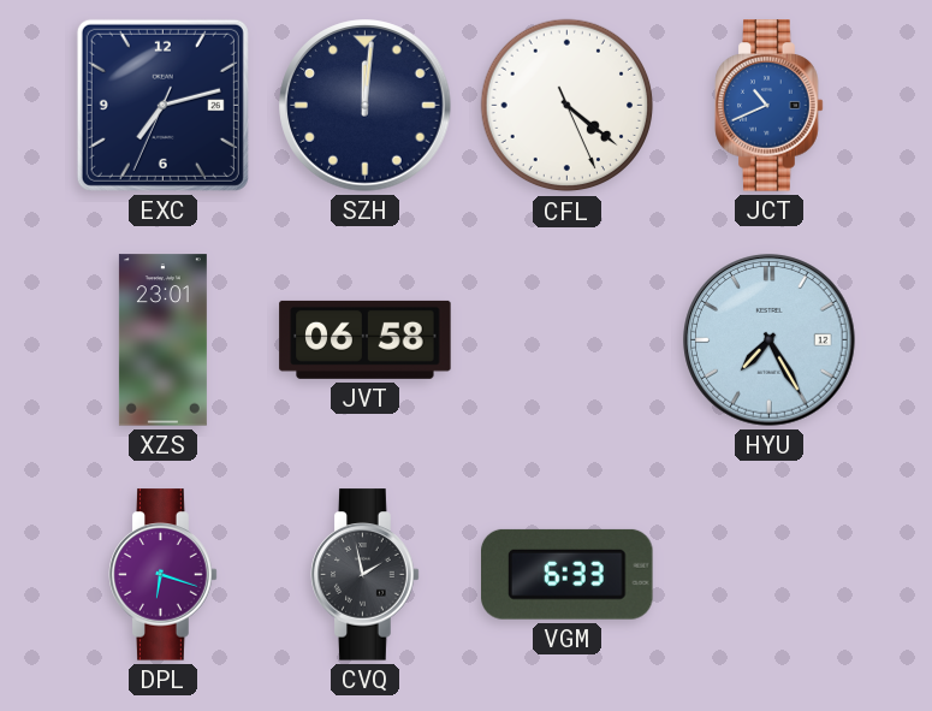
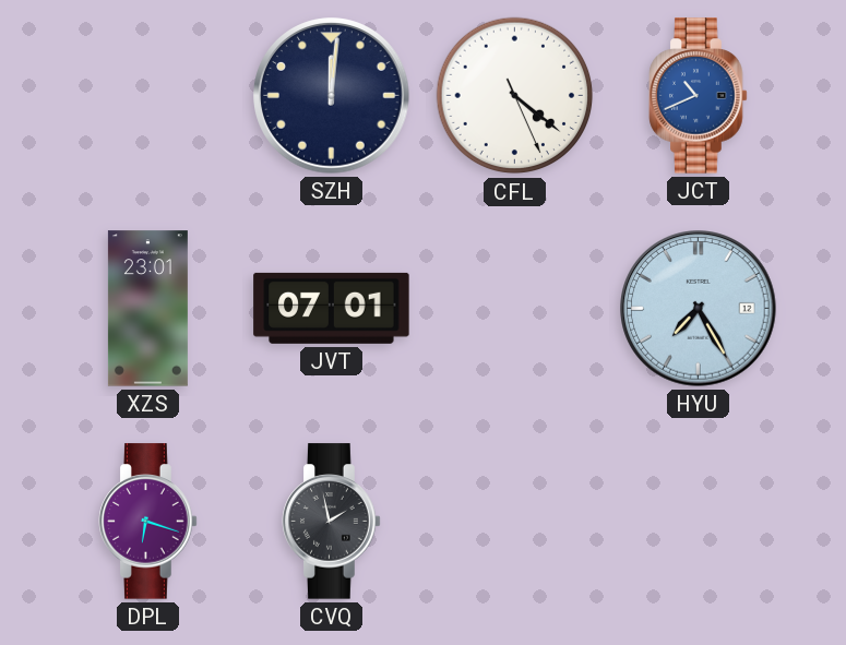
EXC: 7:12 -> none (162, 105)
JVT: 06:58 -> 07:01 (332, 308)
VGM: 6:33 -> none (568, 574)
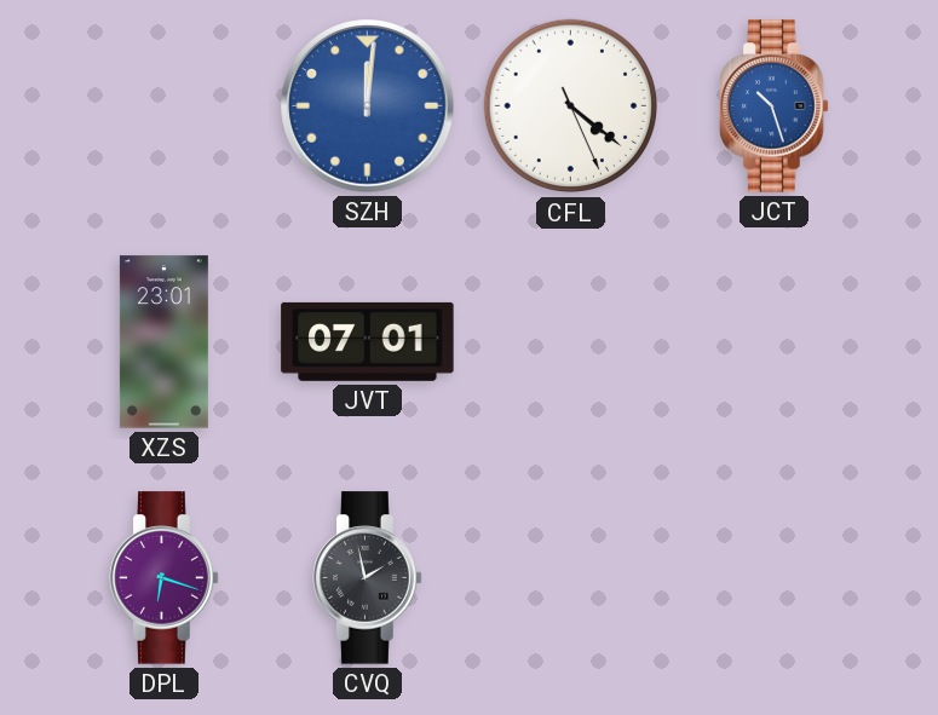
SZH dial: navy -> blue (368, 106)
JCT: 10:41 -> 10:27 (775, 106)
HYU: 7:25 -> none (699, 309)
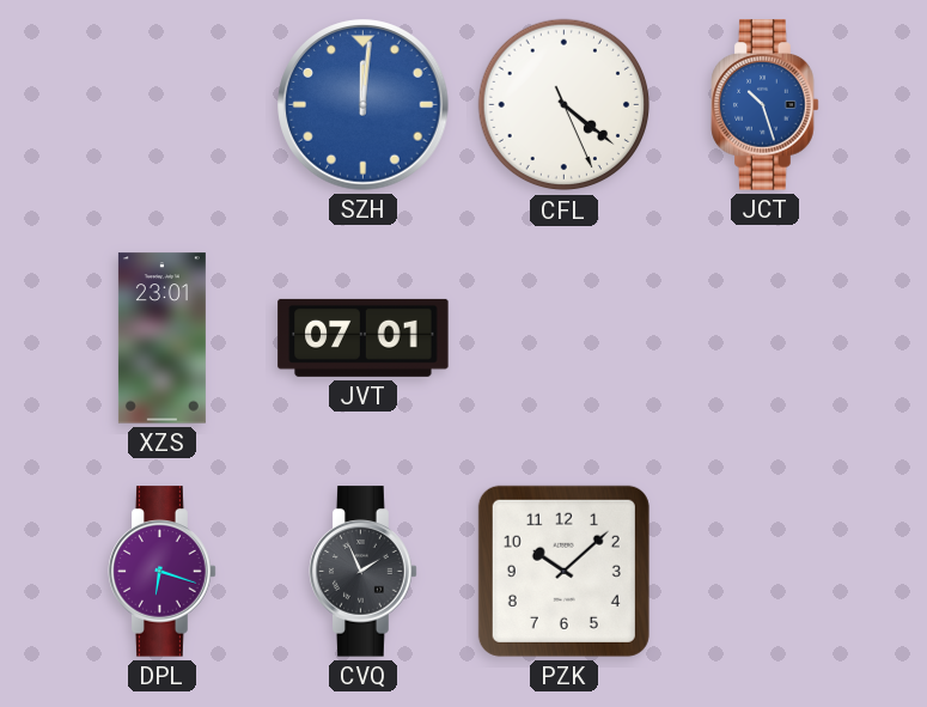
CVQ: 1:58 -> 1:56 (364, 572)
PZK: none -> 10:08 (563, 571)
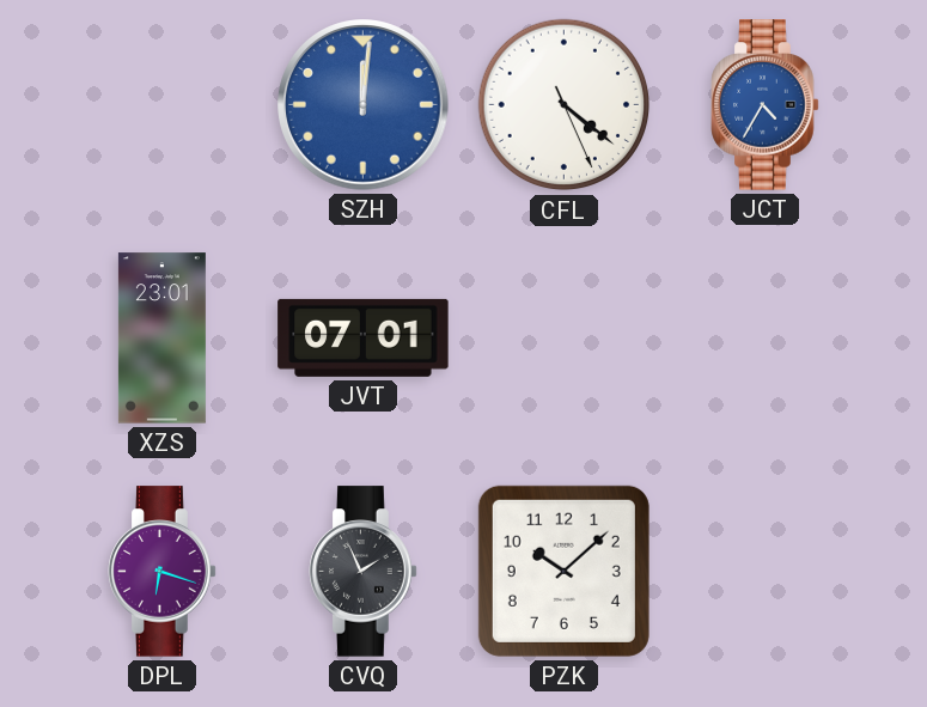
JCT: 10:27 -> 4:35 (766, 105)
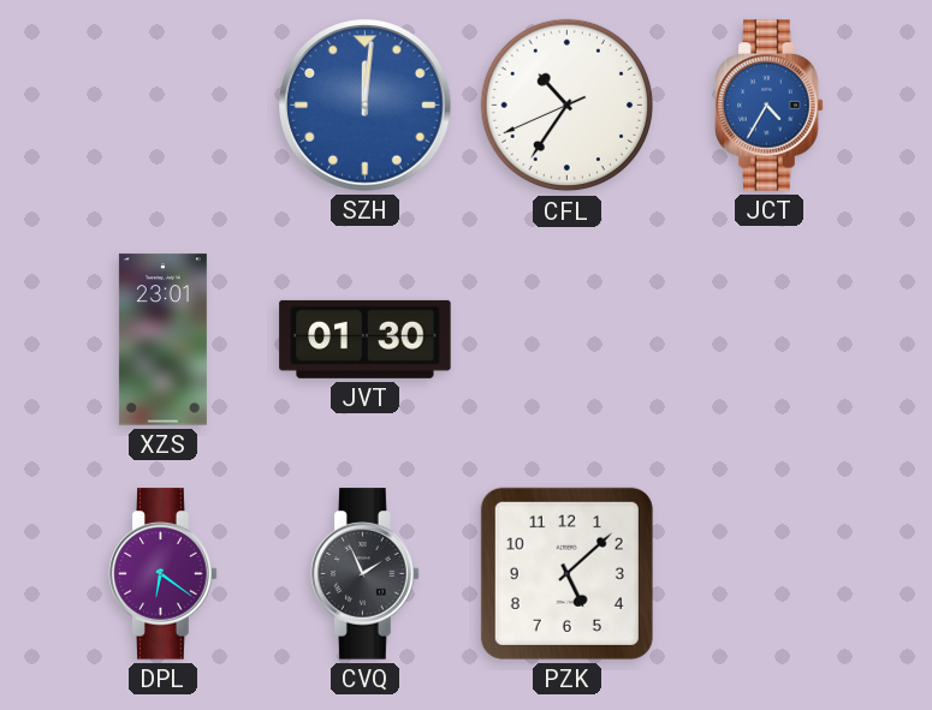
CFL: 4:21 -> 10:35 (568, 106)
JVT: 07:01 -> 01:30 (366, 339)
DPL: 6:18 -> 6:21 (164, 574)
PZK: 10:08 -> 5:08 (566, 573)
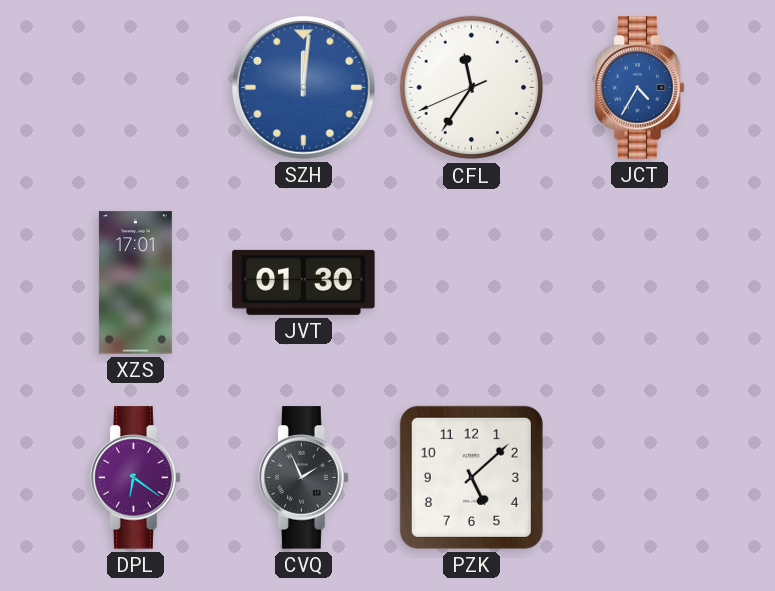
CFL: 10:35 -> 11:35 (472, 88)
XZS: 23:01 -> 17:01 (135, 283)
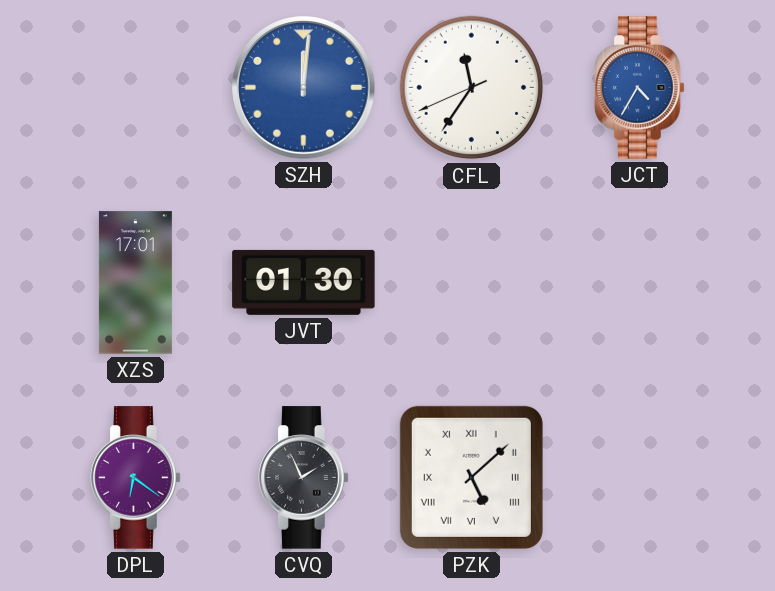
PZK numerals: Arabic -> Roman (471, 477)
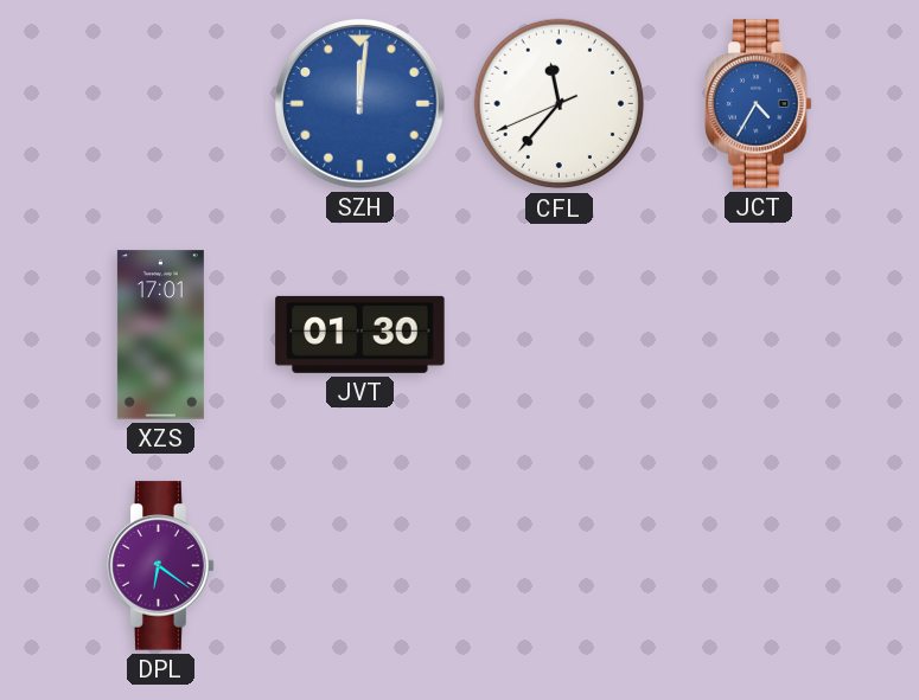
CFL: 11:35 -> 11:36 (560, 104)
CVQ: 1:56 -> none (304, 478)
PZK: 5:08 -> none (471, 477)
